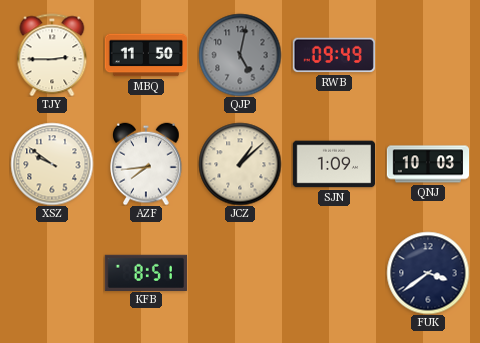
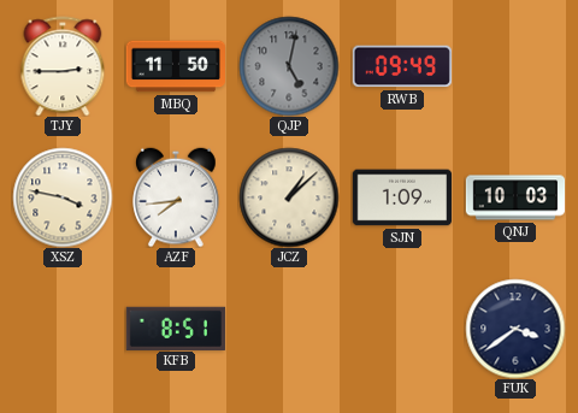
XSZ: 9:51 -> 3:47 (63, 197)
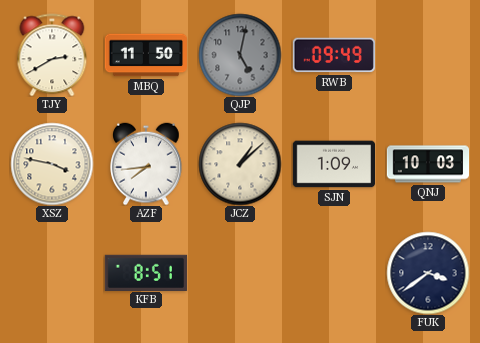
TJY: 2:45 -> 2:40 (52, 55)
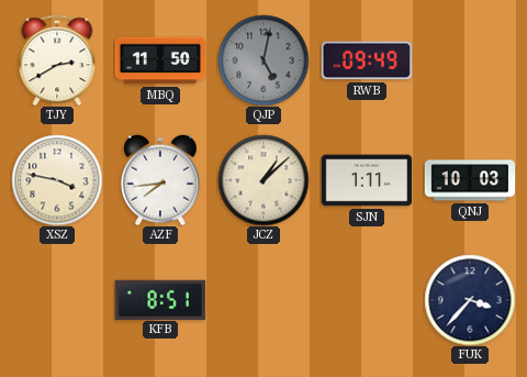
SJN: 1:09 -> 1:11 (366, 180)
FUK: 3:39 -> 3:37 (470, 300)
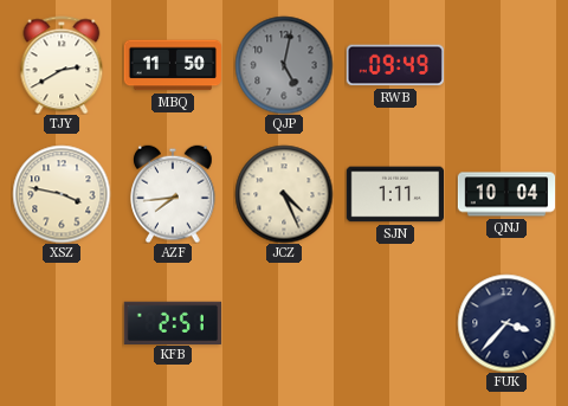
JCZ: 1:08 -> 4:26 (284, 194)
QNJ: 10:03 -> 10:04 (506, 194)
KFB: 8:51 -> 2:51 (173, 322)
